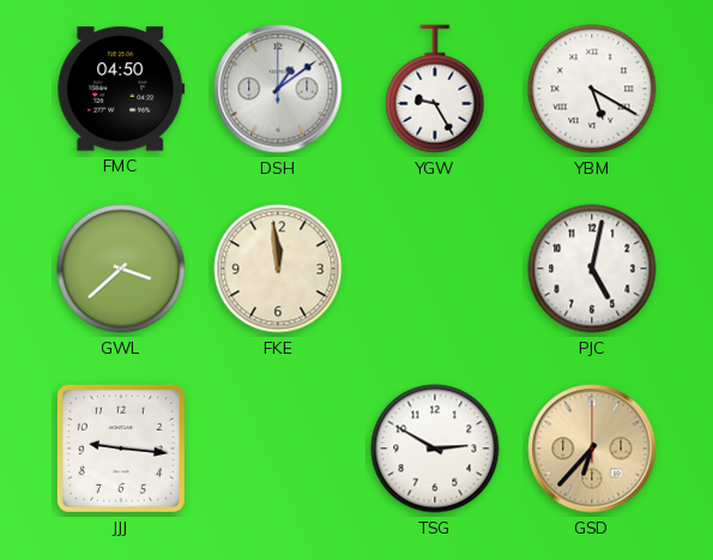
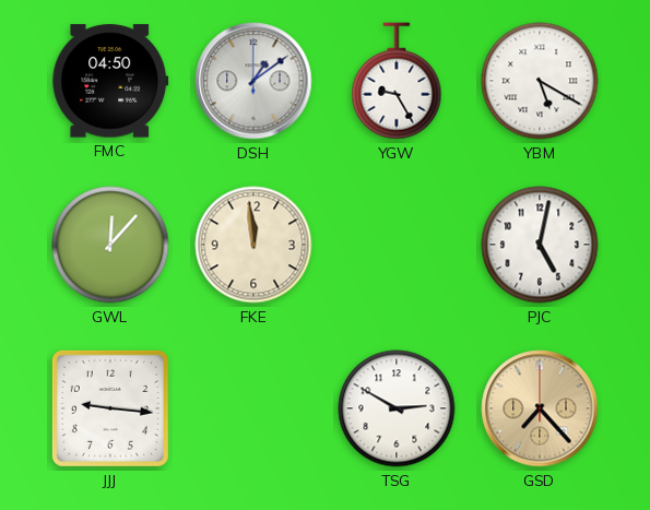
GWL: 3:38 -> 12:07 (110, 245)
GSD: 6:37 -> 7:23 (540, 408)
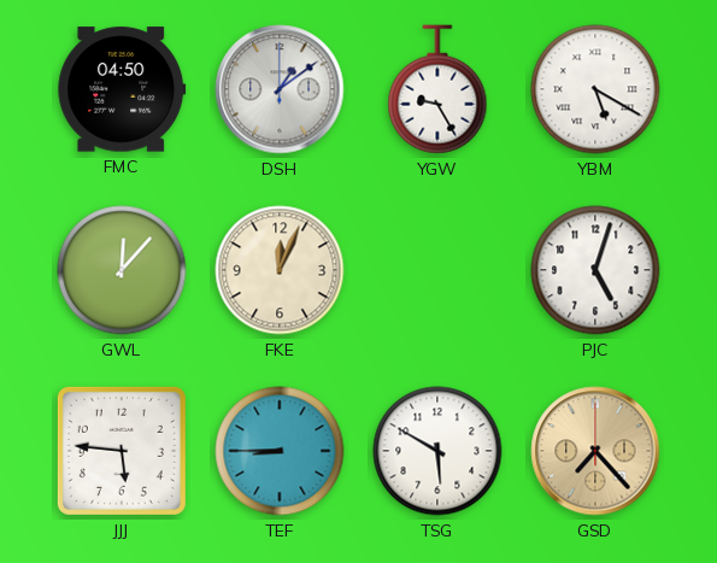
FKE: 11:59 -> 12:04 (280, 270)
PJC: 5:02 -> 5:03 (595, 270)
JJJ: 9:16 -> 5:46 (122, 451)
TEF: none -> 8:45 (280, 451)
TSG: 2:50 -> 5:50 (437, 451)
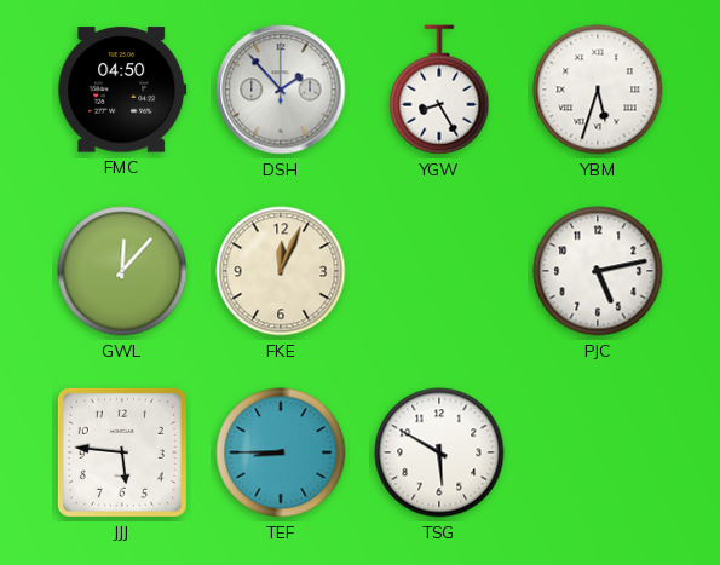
DSH: 1:09 -> 1:53 (281, 90)
YGW: 9:25 -> 8:25 (439, 90)
YBM: 5:20 -> 5:33 (598, 90)
PJC: 5:03 -> 5:13 (598, 271)
GSD: 7:23 -> none (595, 451)
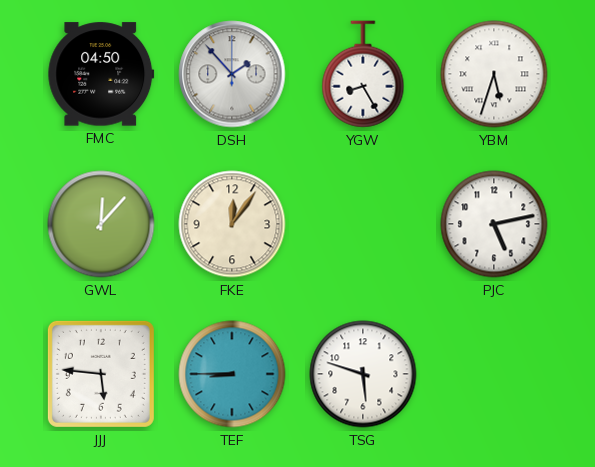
FKE: 12:04 -> 12:06 (232, 224)
TSG: 5:50 -> 5:48 (363, 374)
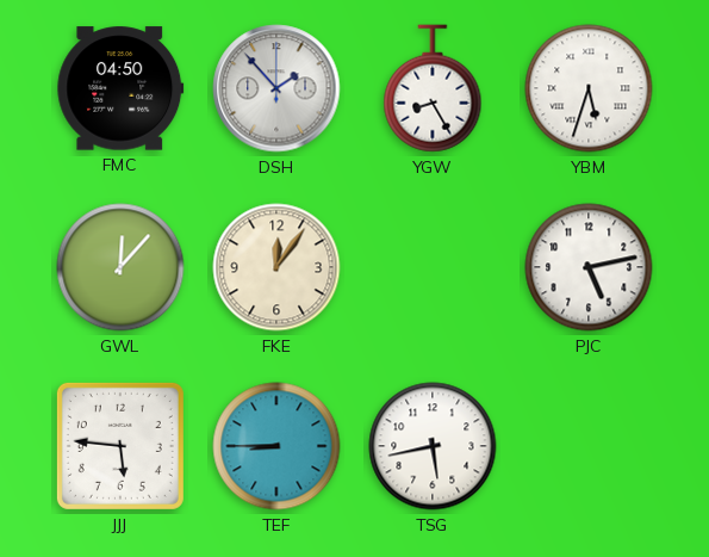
TSG: 5:48 -> 5:43 (433, 446)
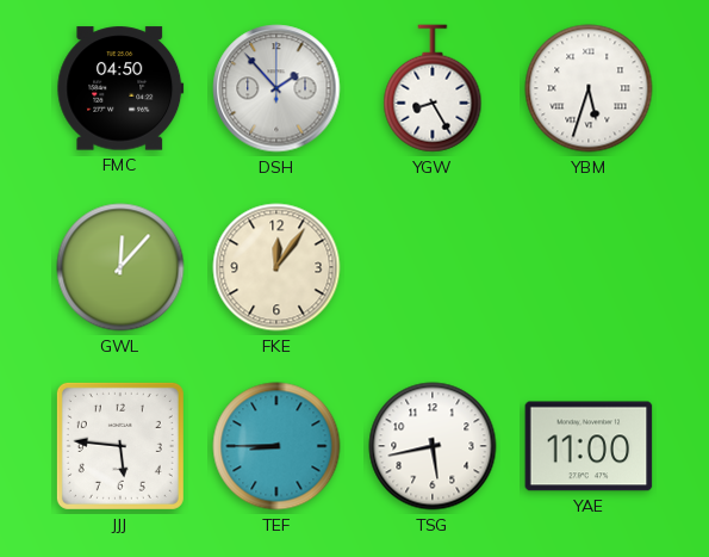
PJC: 5:13 -> none (589, 267)
YAE: none -> 11:00 (589, 446)
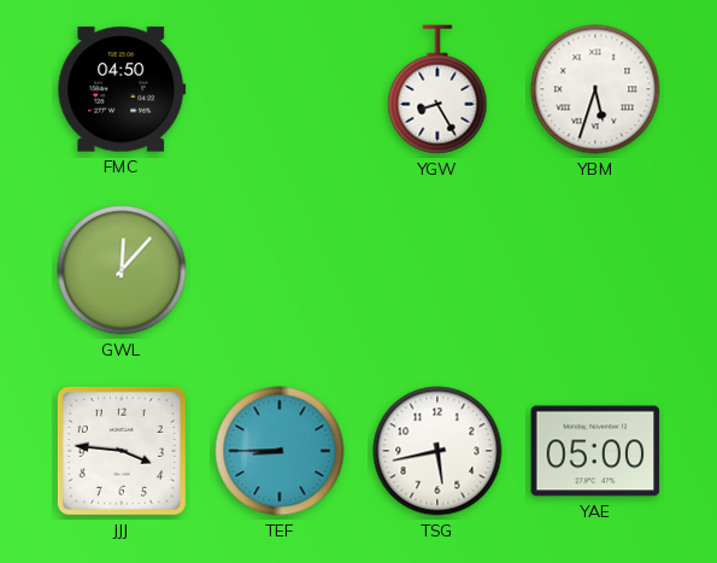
DSH: 1:53 -> none (276, 88)
FKE: 12:06 -> none (276, 267)
JJJ: 5:46 -> 3:46 (122, 451)
YAE: 11:00 -> 05:00 (595, 451)
